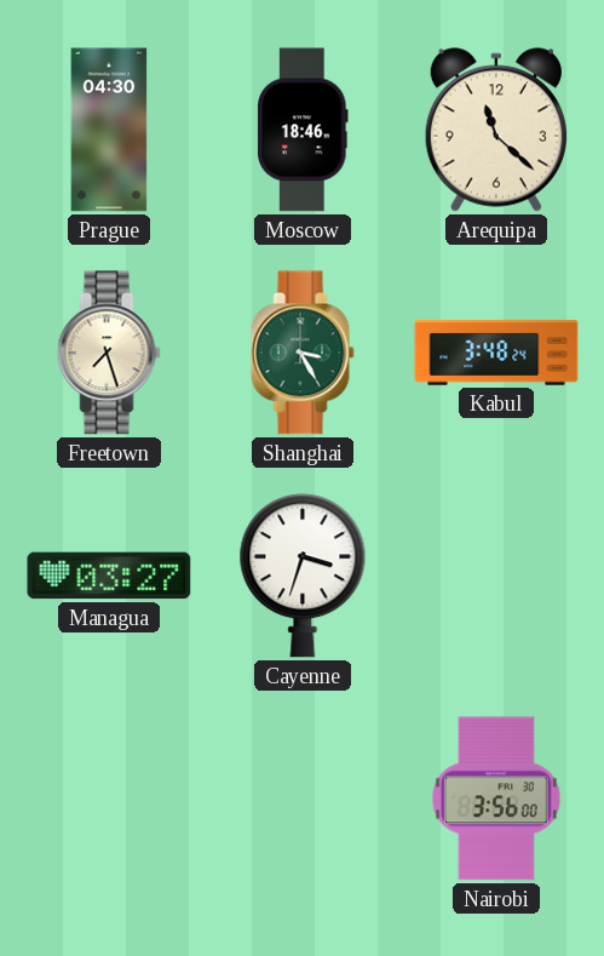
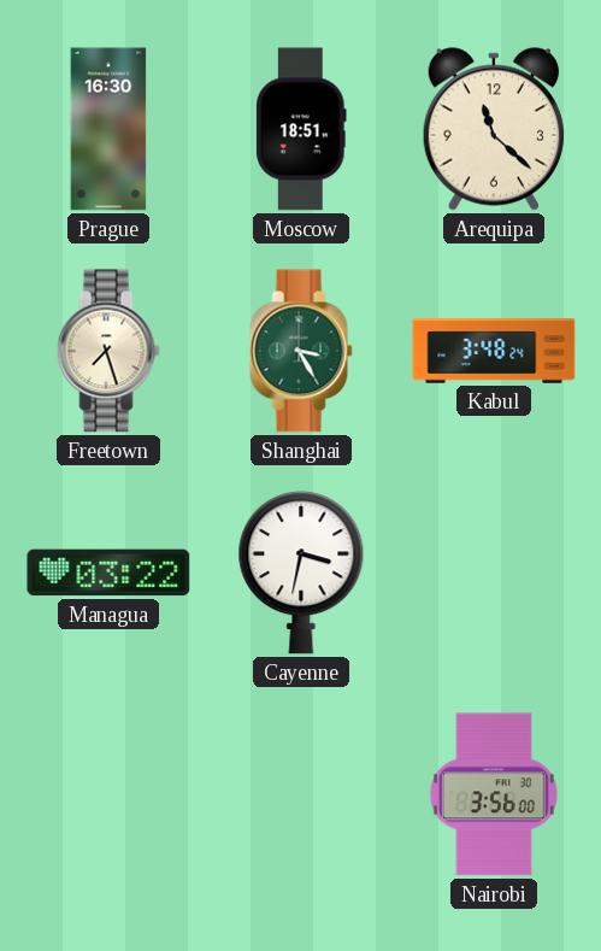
Prague: 04:30 -> 16:30 (108, 129)
Moscow: 18:46 -> 18:51 (302, 129)
Managua: 03:27 -> 03:22 (108, 573)
Cayenne: 3:33 -> 3:32 (301, 573)
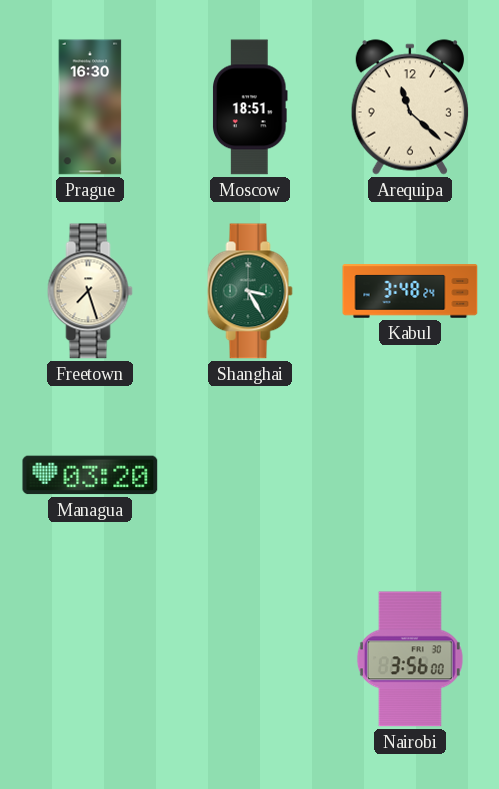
Managua: 03:22 -> 03:20 (90, 475)
Cayenne: 3:32 -> none (301, 573)
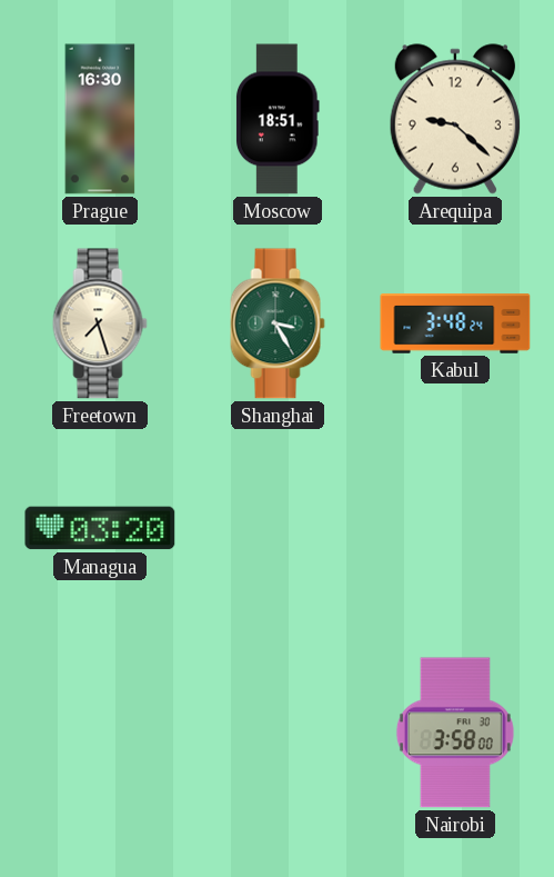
Arequipa: 11:22 -> 9:22 (455, 119)
Nairobi: 3:56 -> 3:58 (455, 733)
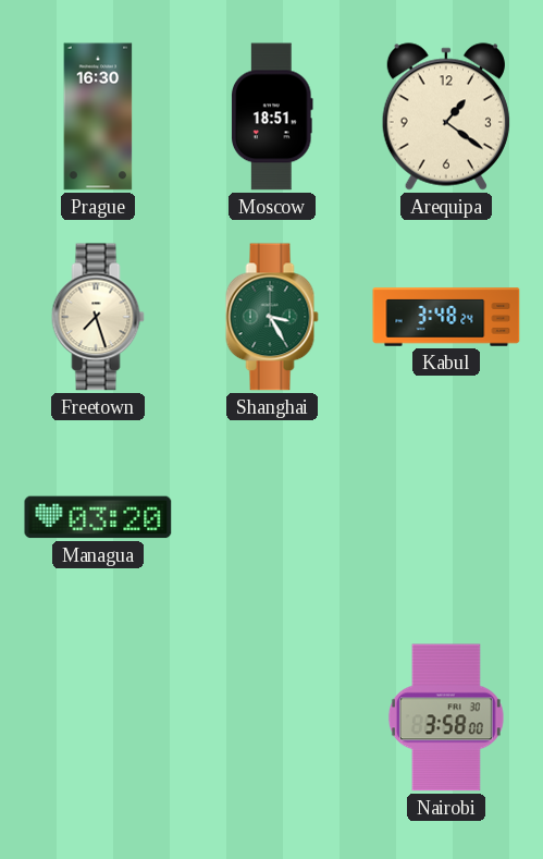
Arequipa: 9:22 -> 1:21 (446, 116)
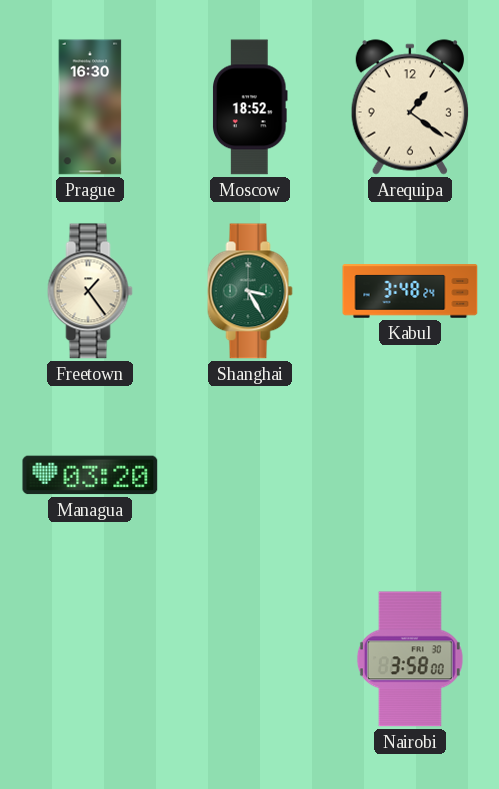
Moscow: 18:51 -> 18:52 (251, 107)
Freetown: 7:27 -> 1:24 (90, 291)
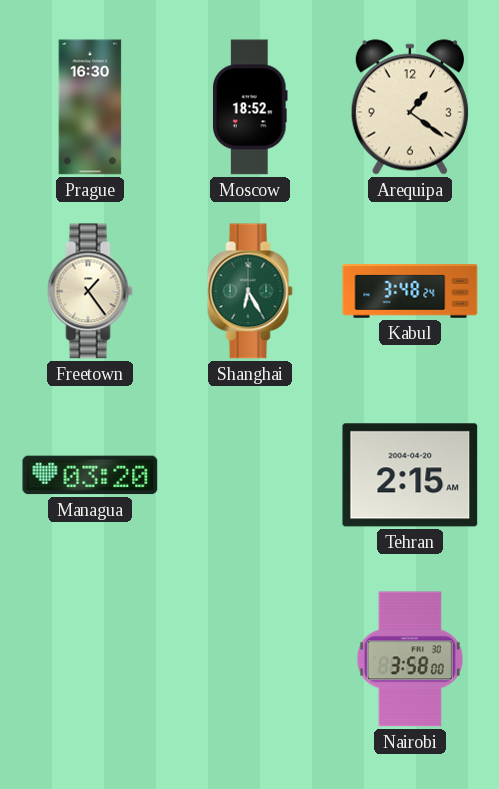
Shanghai: 3:25 -> 6:25 (250, 291)
Tehran: none -> 2:15 (410, 475)
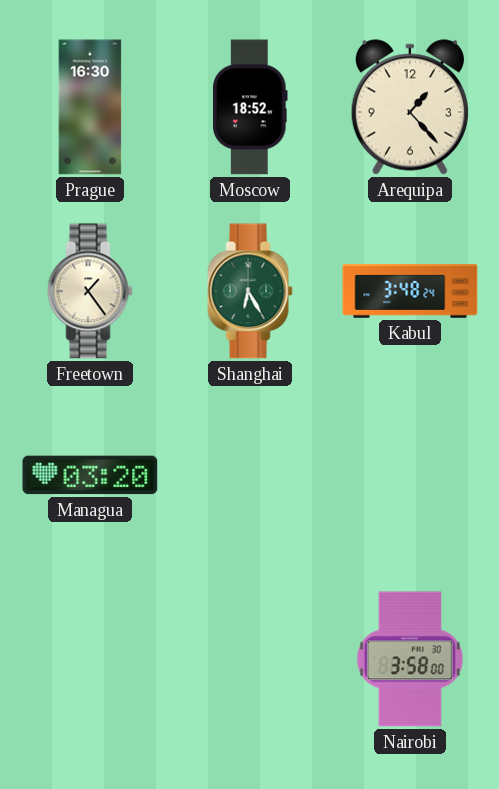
Arequipa: 1:21 -> 1:23 (410, 107)
Tehran: 2:15 -> none (410, 475)
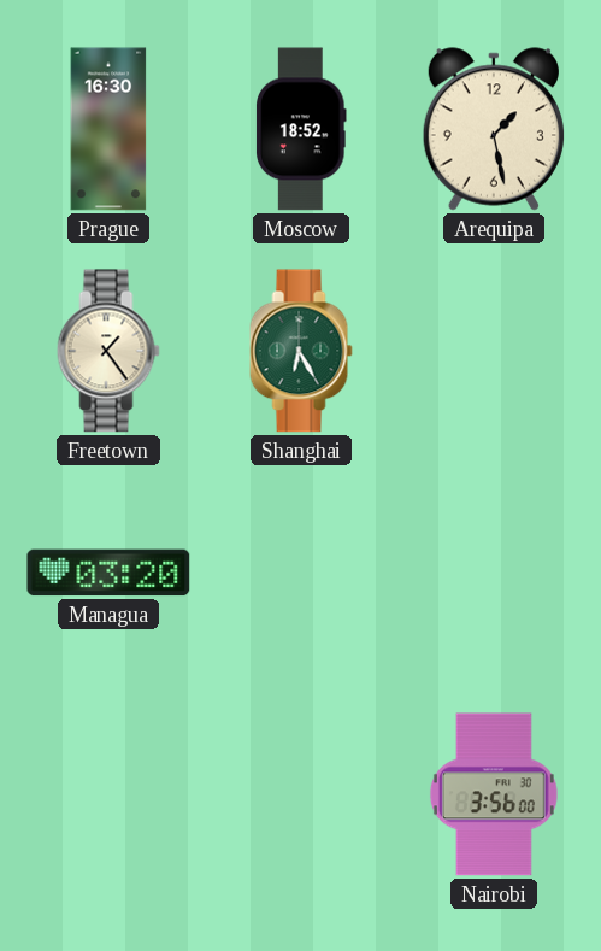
Arequipa: 1:23 -> 1:28 (494, 129)
Kabul: 3:48 -> none (410, 291)
Nairobi: 3:58 -> 3:56 (494, 794)
